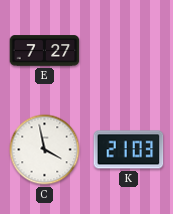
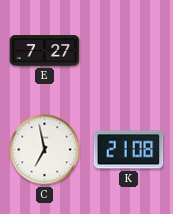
C: 3:58 -> 6:58 (45, 150)
K: 21:03 -> 21:08 (129, 150)
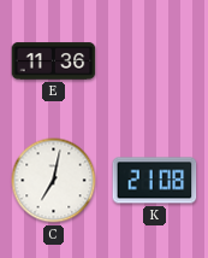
E: 7:27 -> 11:36 (54, 61)
C: 6:58 -> 7:02 (54, 181)
